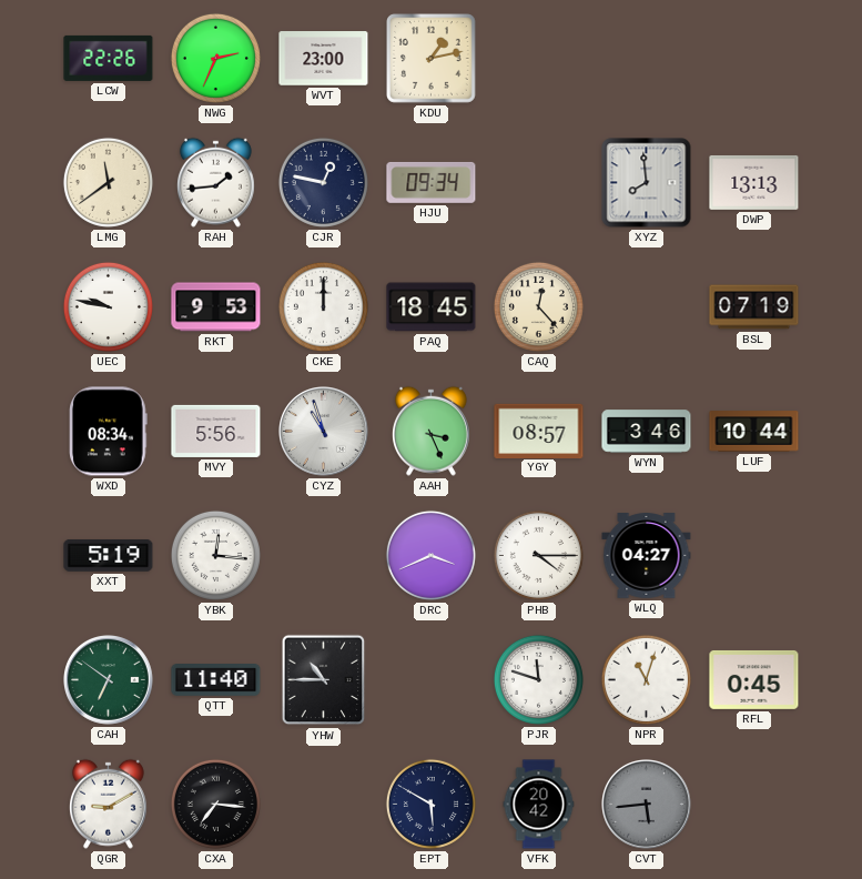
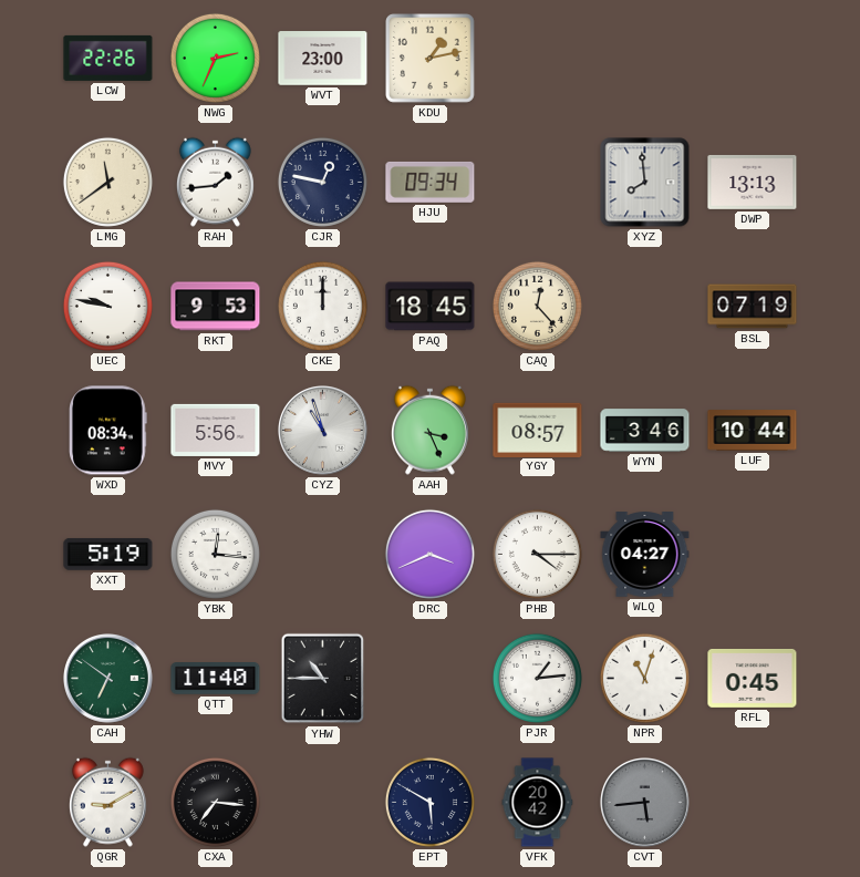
PJR: 11:48 -> 1:14 (537, 678)
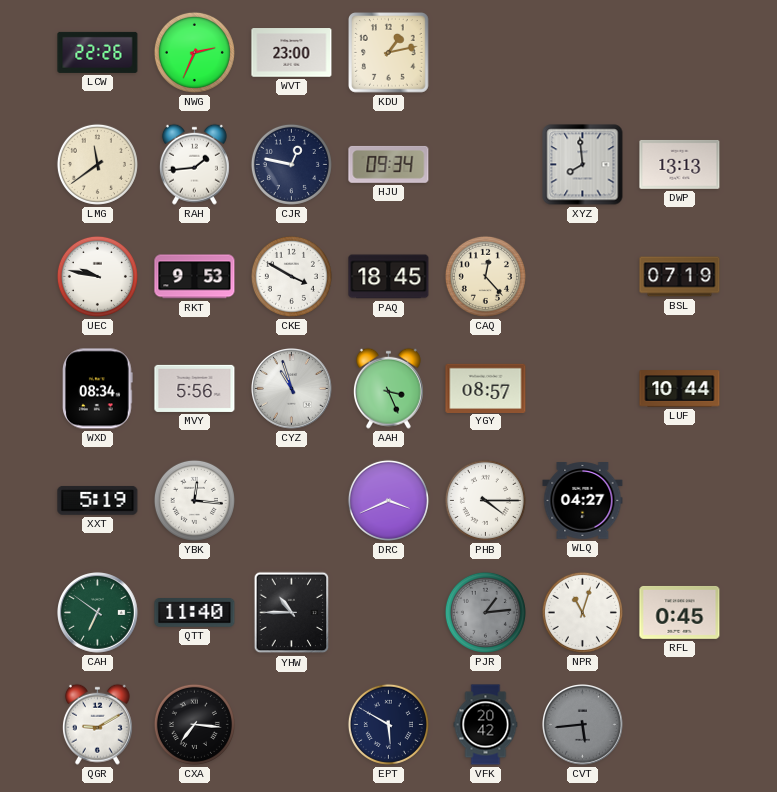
CKE: 12:00 -> 3:50 (291, 276)
WYN: 3:46 -> none (645, 431)
PJR dial: white -> grey (485, 612)
